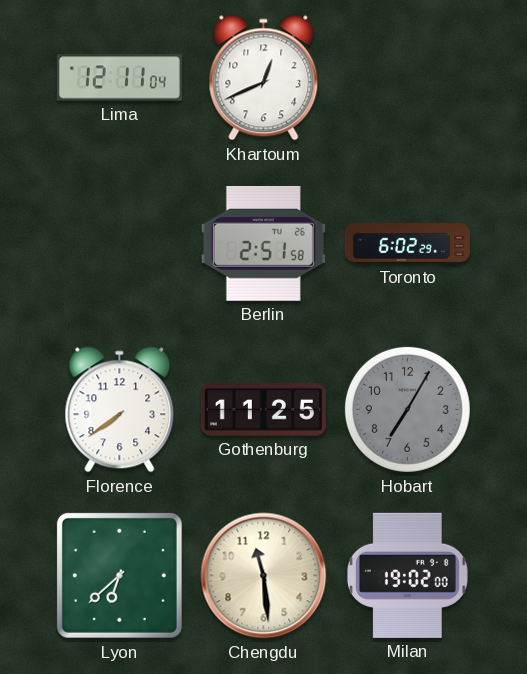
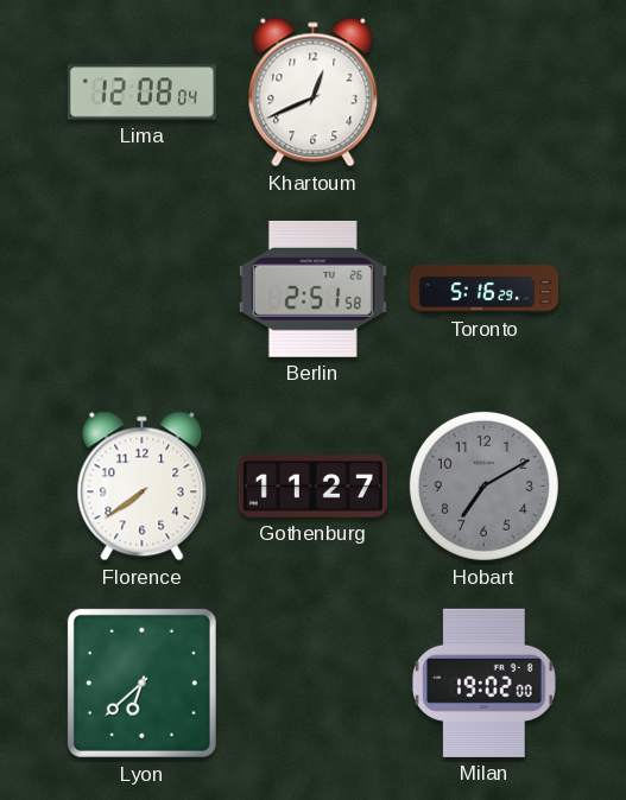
Lima: 12:11 -> 12:08 (141, 93)
Toronto: 6:02 -> 5:16 (483, 290)
Gothenburg: 11:25 -> 11:27 (312, 487)
Hobart: 7:05 -> 7:10 (483, 485)
Chengdu: 11:29 -> none (264, 576)
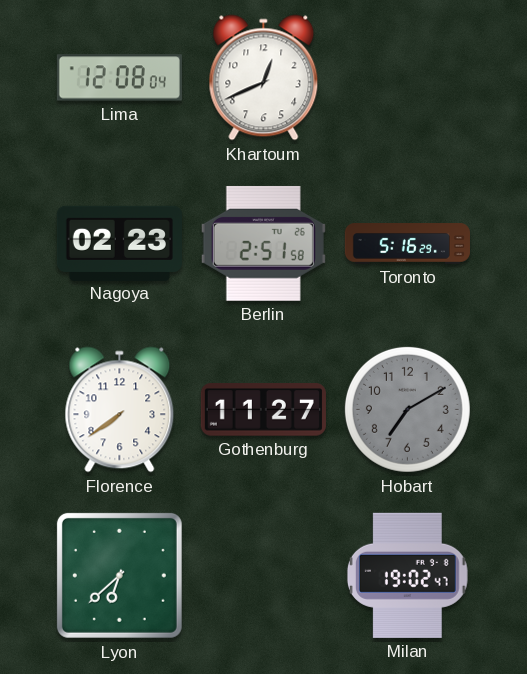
Nagoya: none -> 02:23 (119, 243)
Milan: 19:02:00 -> 19:02:47 (407, 575)
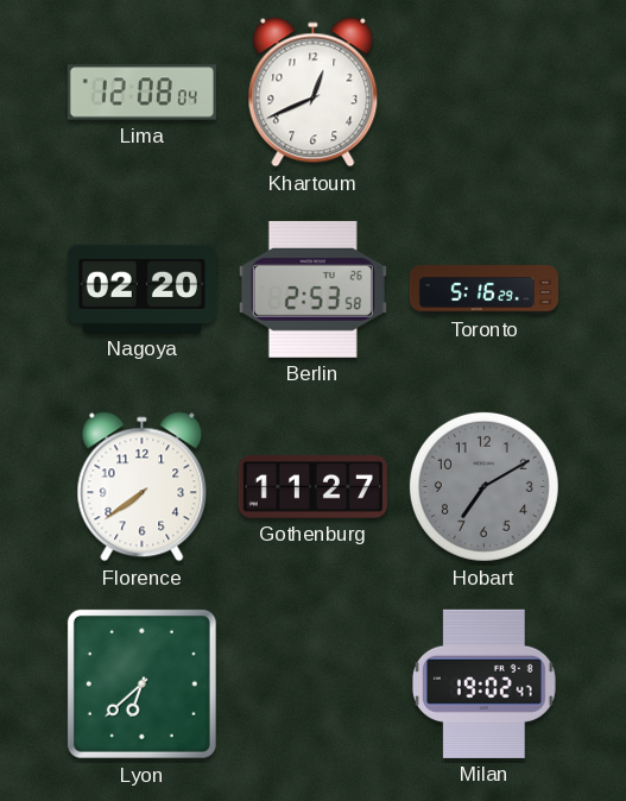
Nagoya: 02:23 -> 02:20 (141, 289)
Berlin: 2:51 -> 2:53 (312, 289)
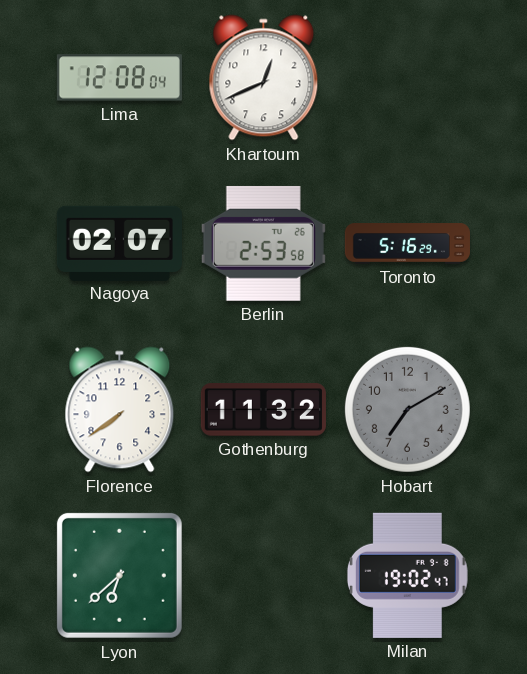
Nagoya: 02:20 -> 02:07 (119, 243)
Gothenburg: 11:27 -> 11:32 (263, 410)
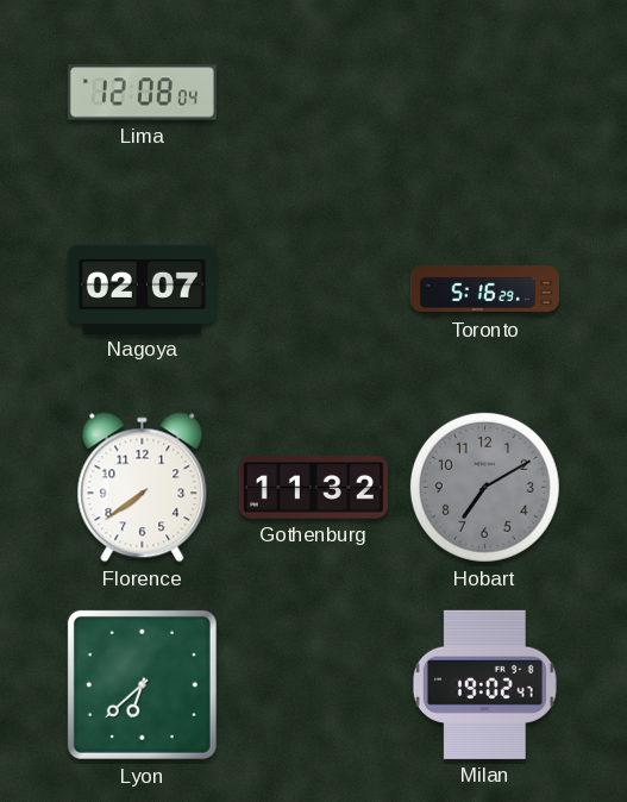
Khartoum: 12:41 -> none (264, 78)
Berlin: 2:53 -> none (263, 243)
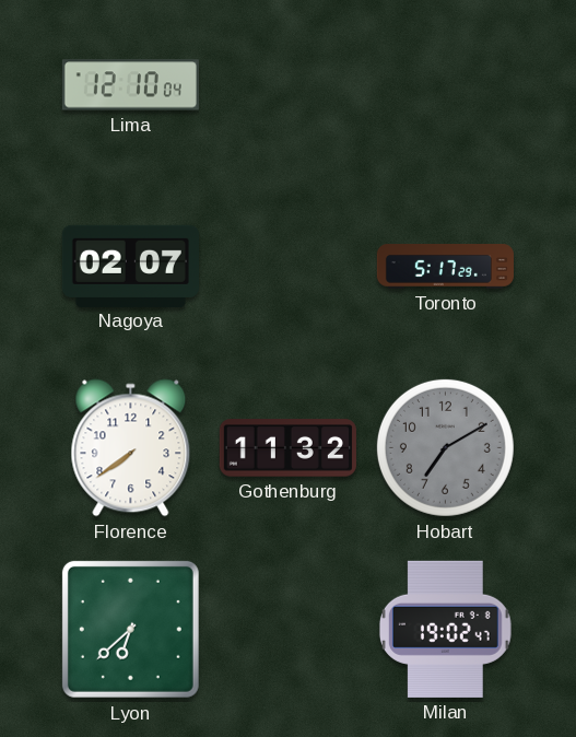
Lima: 12:08 -> 12:10 (130, 85)
Toronto: 5:16 -> 5:17 (445, 267)
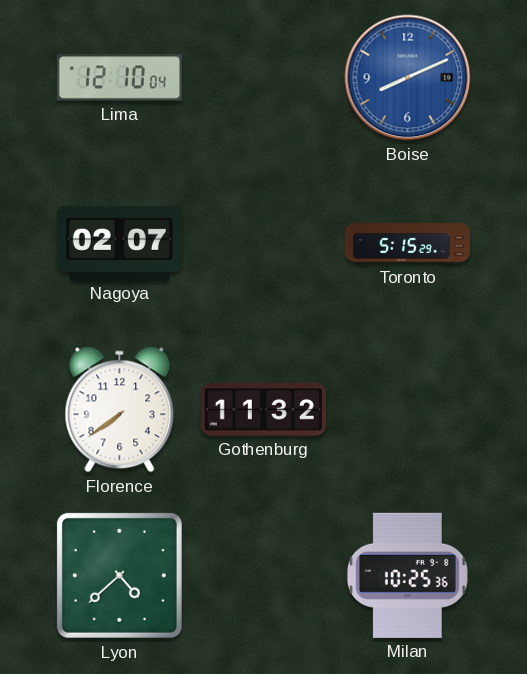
Boise: none -> 8:11 (408, 78)
Toronto: 5:17 -> 5:15 (407, 244)
Hobart: 7:10 -> none (445, 447)
Lyon: 6:38 -> 4:38 (119, 575)
Milan: 19:02 -> 10:25 (407, 575)
